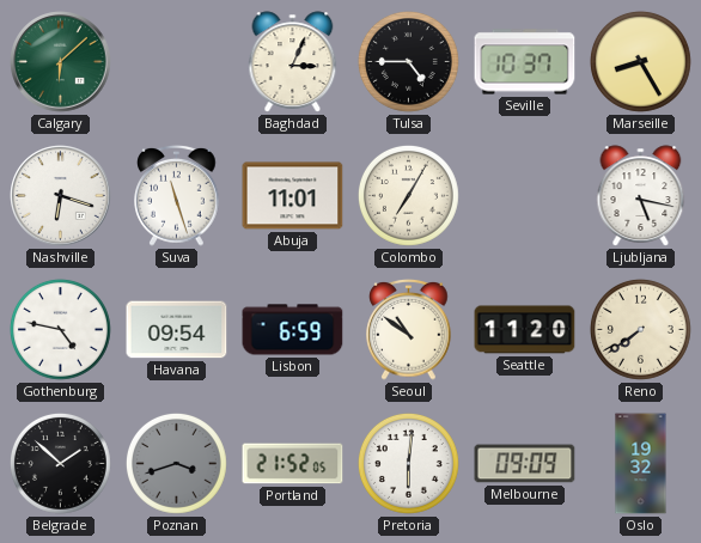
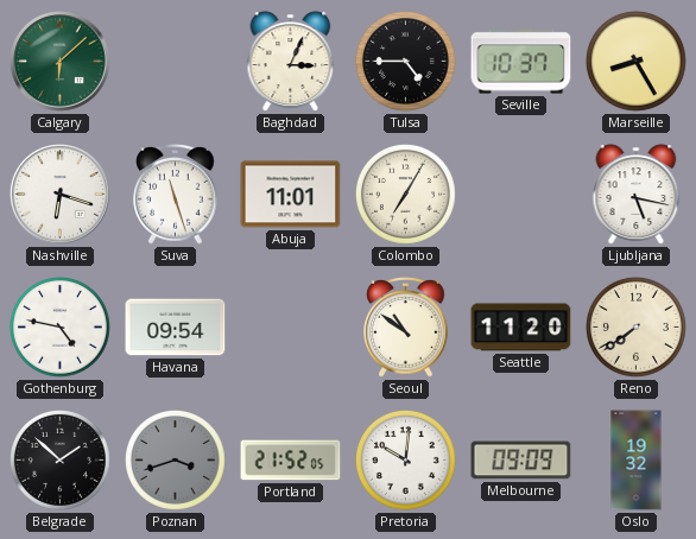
Lisbon: 6:59 -> none (293, 330)
Pretoria: 6:01 -> 10:01 (405, 459)
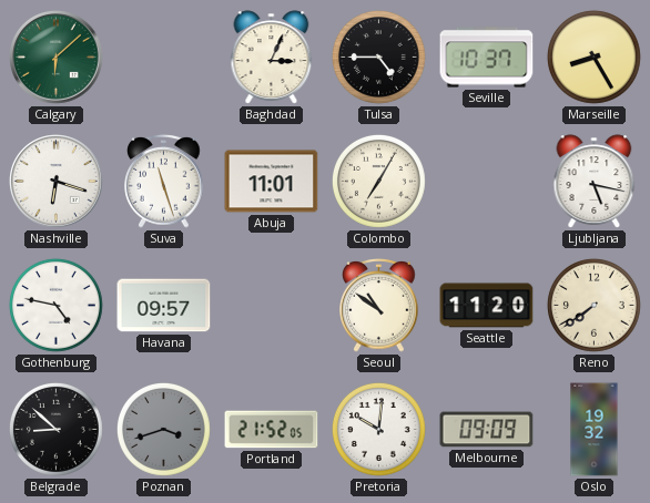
Havana: 09:54 -> 09:57 (164, 306)
Belgrade: 1:52 -> 8:52 (55, 429)
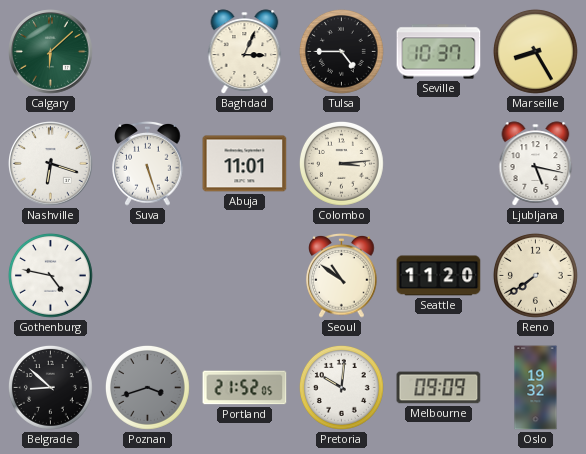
Suva: 11:27 -> 5:27 (148, 164)
Colombo: 7:05 -> 3:14 (341, 163)
Havana: 09:57 -> none (164, 306)
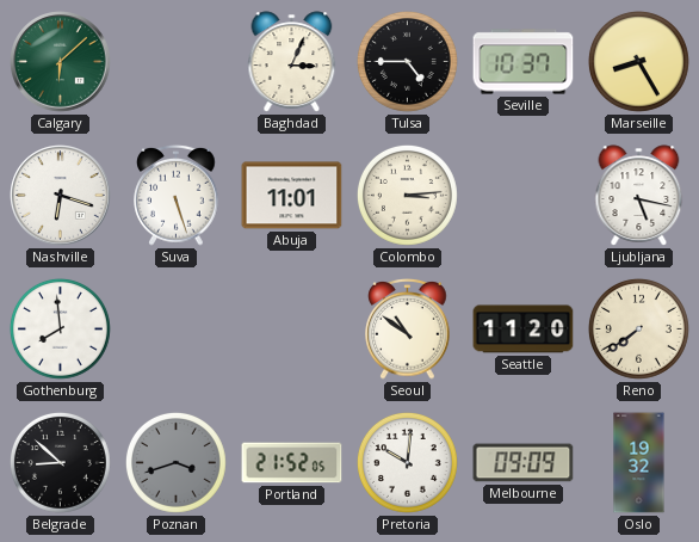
Gothenburg: 4:47 -> 7:59 (60, 328)
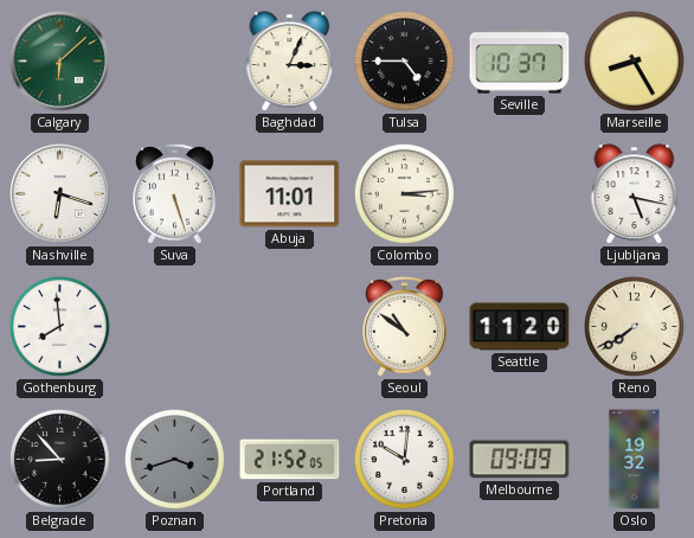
Belgrade: 8:52 -> 8:53 (59, 459)
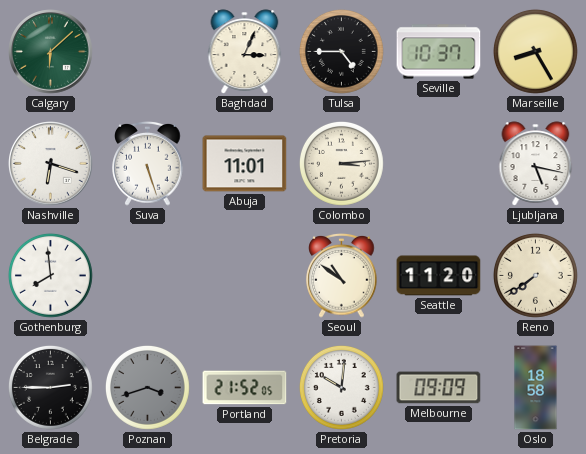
Belgrade: 8:53 -> 2:45 (50, 387)
Oslo: 19:32 -> 18:58 (536, 388)
